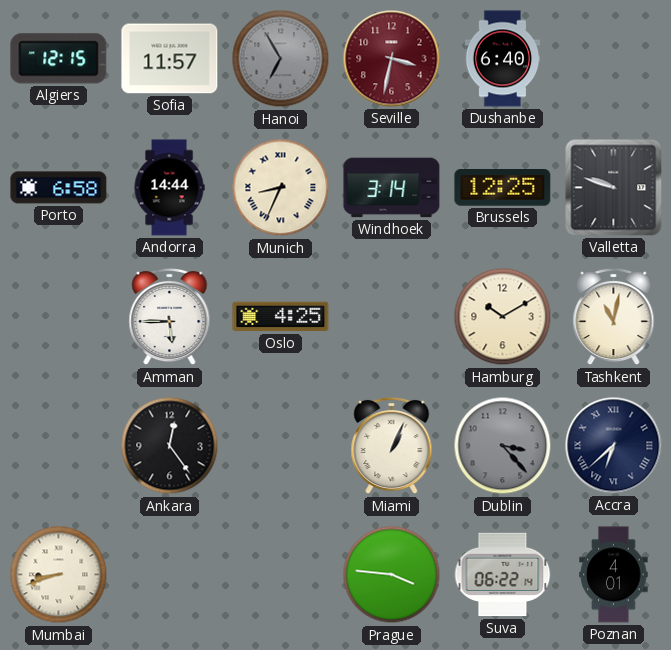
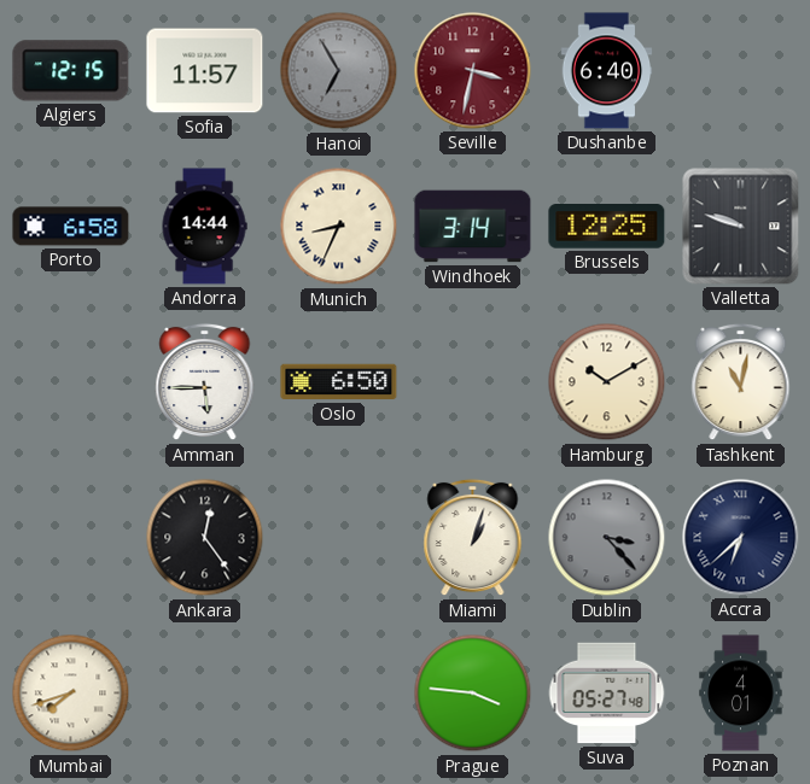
Oslo: 4:25 -> 6:50 (339, 382)
Miami: 1:04 -> 1:03 (473, 538)
Mumbai: 8:42 -> 7:42 (71, 694)
Suva: 06:22 -> 05:27 (607, 694)
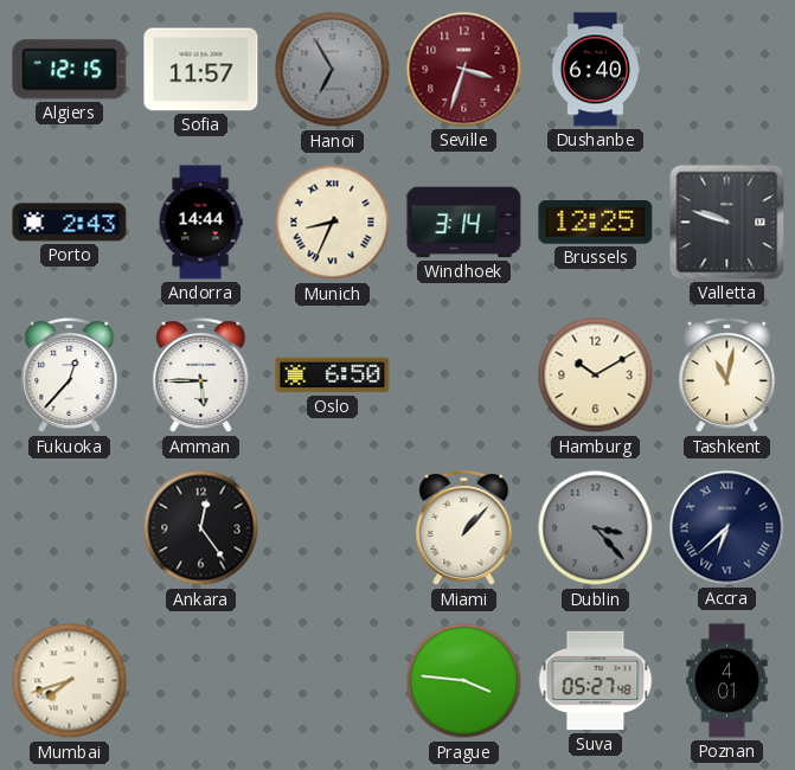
Seville: 3:32 -> 3:33 (464, 70)
Porto: 6:58 -> 2:43 (70, 223)
Fukuoka: none -> 12:37 (70, 376)
Miami: 1:03 -> 1:07 (464, 528)
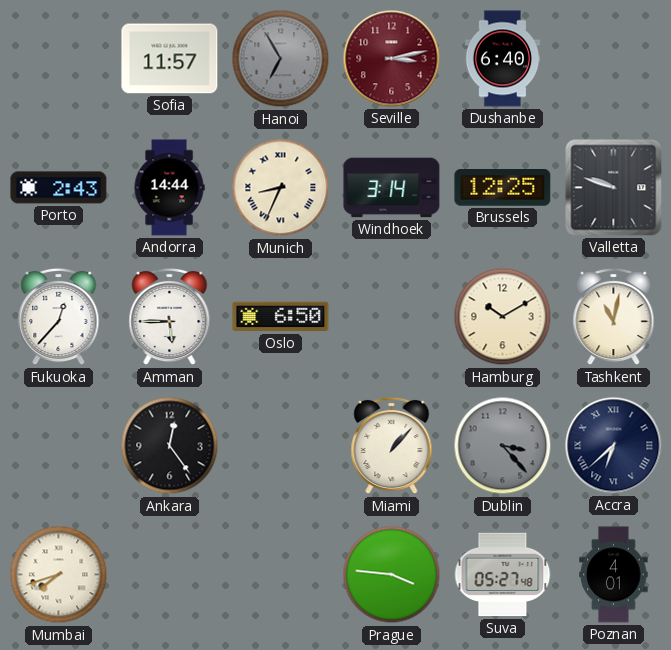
Algiers: 12:15 -> none (70, 70)
Seville: 3:33 -> 3:13 (392, 59)
